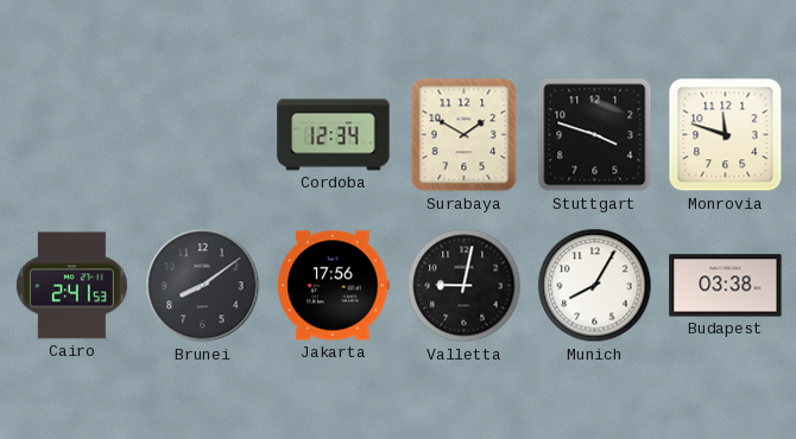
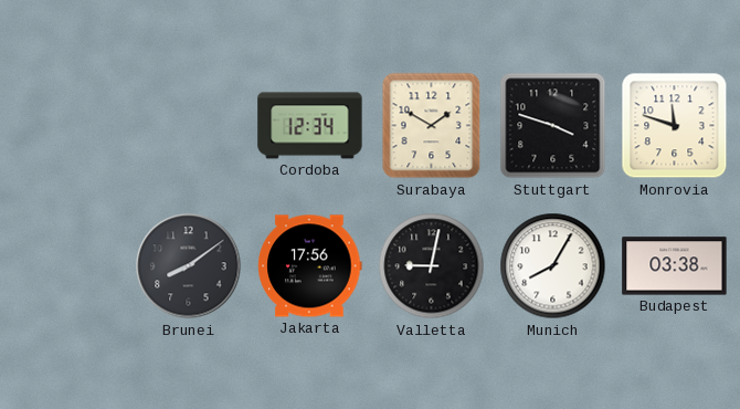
Cairo: 2:41 -> none (71, 286)
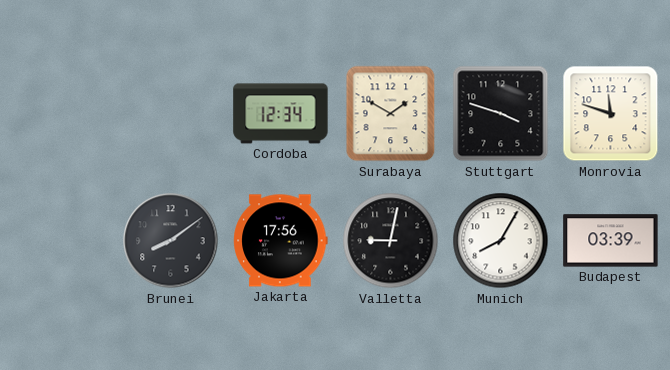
Budapest: 03:38 -> 03:39 (611, 241)
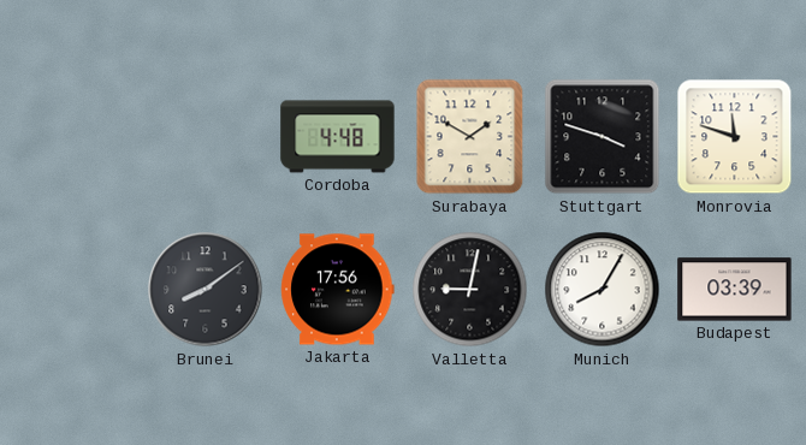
Cordoba: 12:34 -> 4:48 (338, 137)
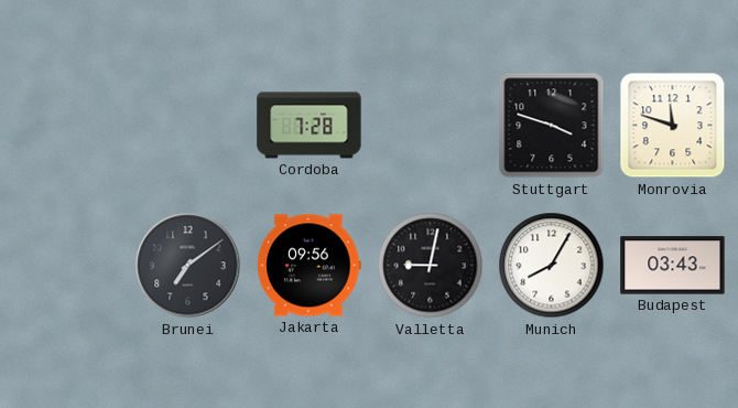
Cordoba: 4:48 -> 7:28 (310, 126)
Surabaya: 1:50 -> none (470, 137)
Brunei: 8:09 -> 7:09 (188, 266)
Jakarta: 17:56 -> 09:56 (310, 266)
Budapest: 03:39 -> 03:43 (673, 266)
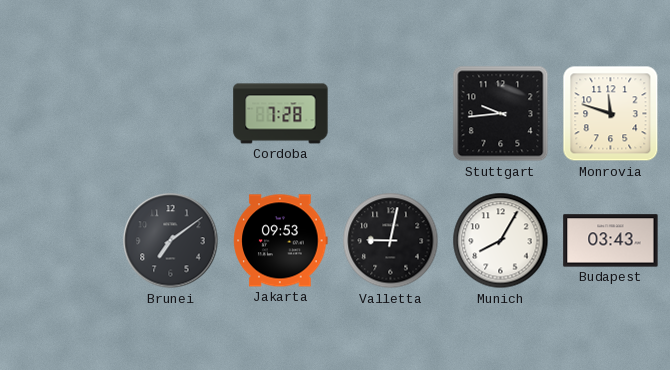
Stuttgart: 3:48 -> 9:44 (501, 114)
Jakarta: 09:56 -> 09:53 (281, 241)
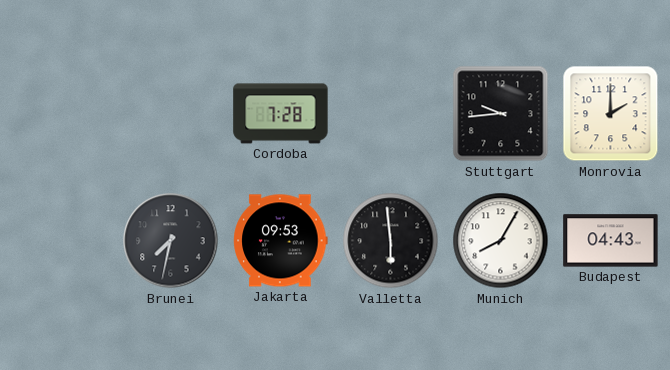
Monrovia: 11:48 -> 2:00 (611, 114)
Brunei: 7:09 -> 7:32 (171, 241)
Valletta: 9:02 -> 5:59 (391, 241)
Budapest: 03:43 -> 04:43 (611, 241)
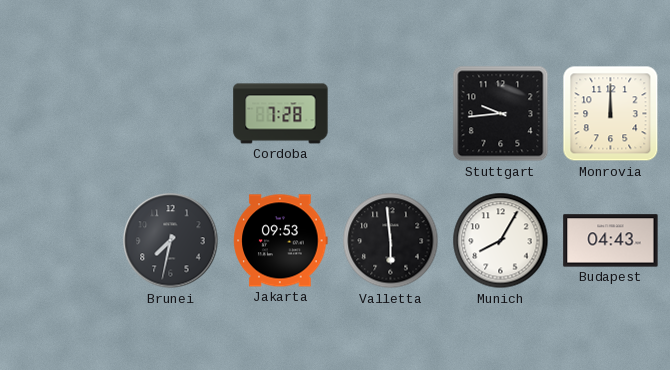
Monrovia: 2:00 -> 12:00 (611, 114)
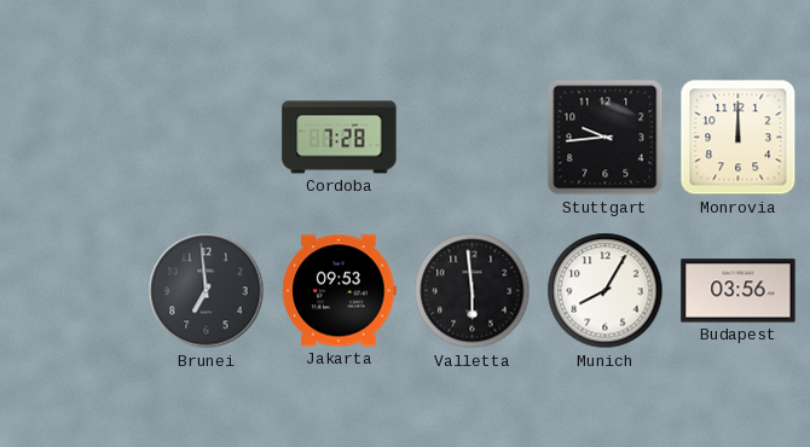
Brunei: 7:32 -> 6:59 (207, 291)
Budapest: 04:43 -> 03:56 (739, 291)
